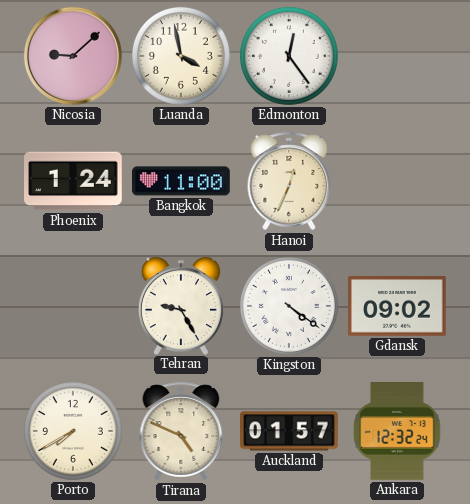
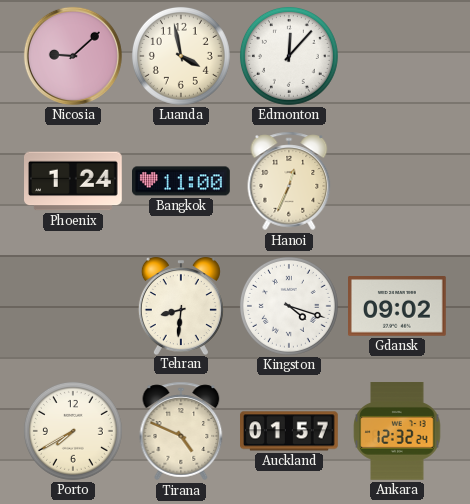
Edmonton: 12:24 -> 12:07 (289, 56)
Tehran: 9:25 -> 8:31 (181, 306)
Kingston: 4:21 -> 4:18 (289, 306)
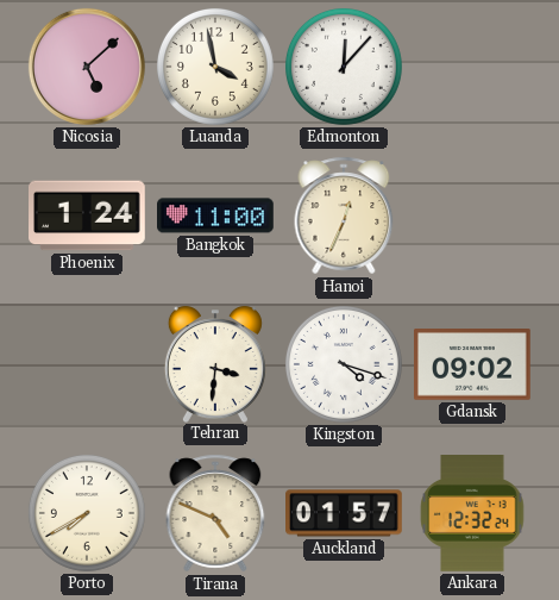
Nicosia: 9:08 -> 5:08 (87, 67)
Tehran: 8:31 -> 3:31 (215, 364)
